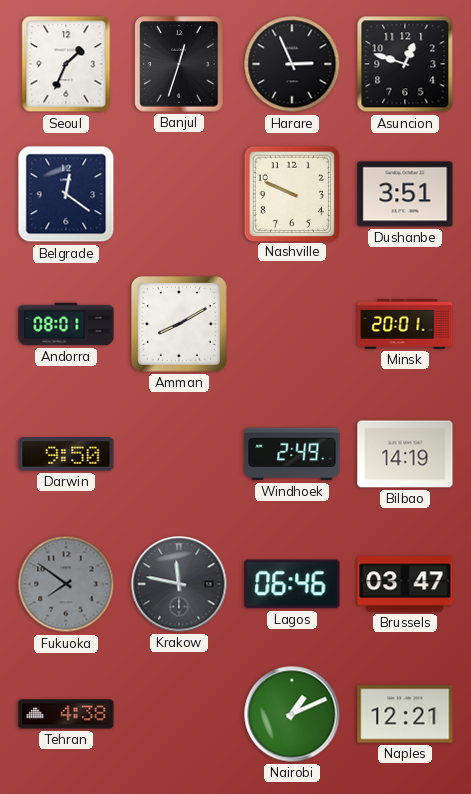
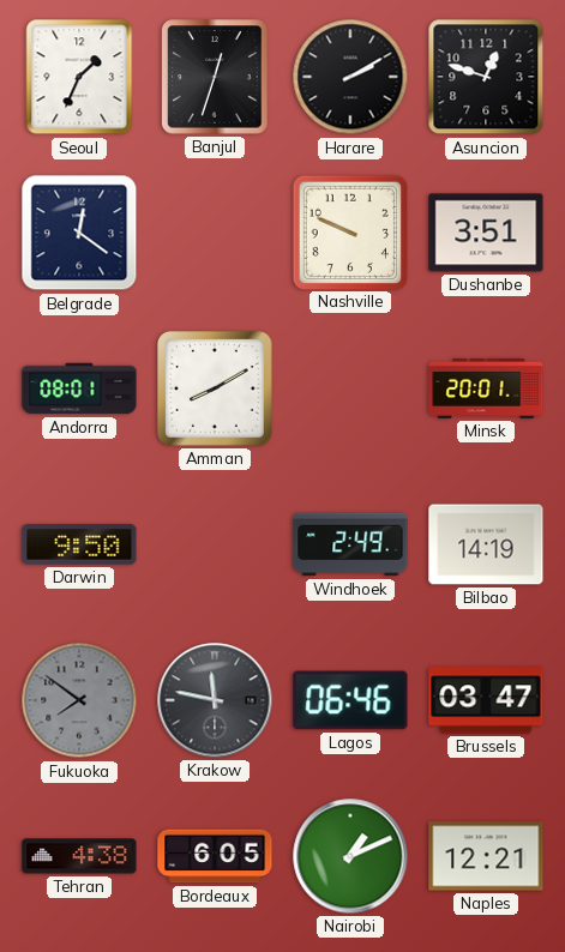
Harare: 2:56 -> 2:10 (350, 77)
Bordeaux: none -> 6:05 (215, 856)
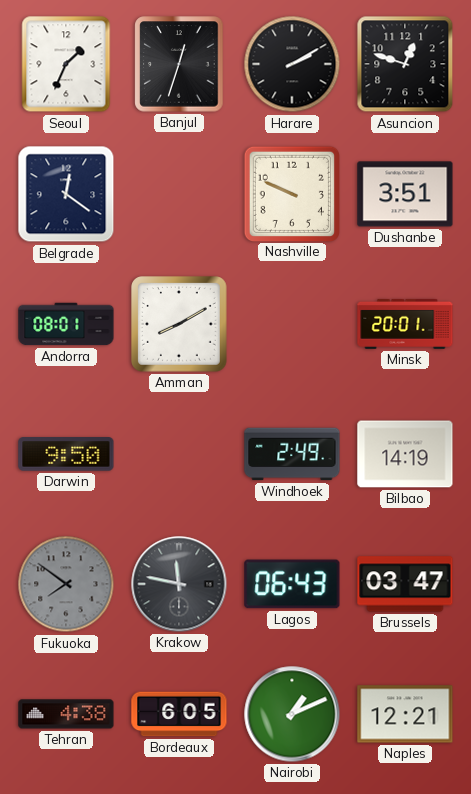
Lagos: 06:46 -> 06:43 (292, 584)
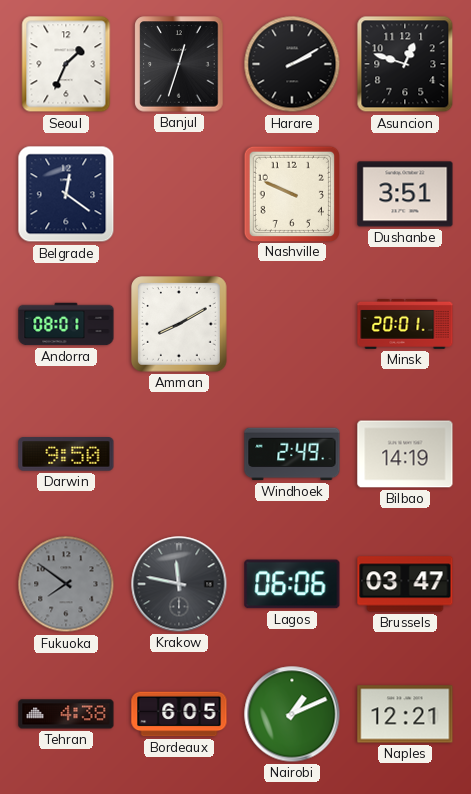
Lagos: 06:43 -> 06:06 (292, 584)
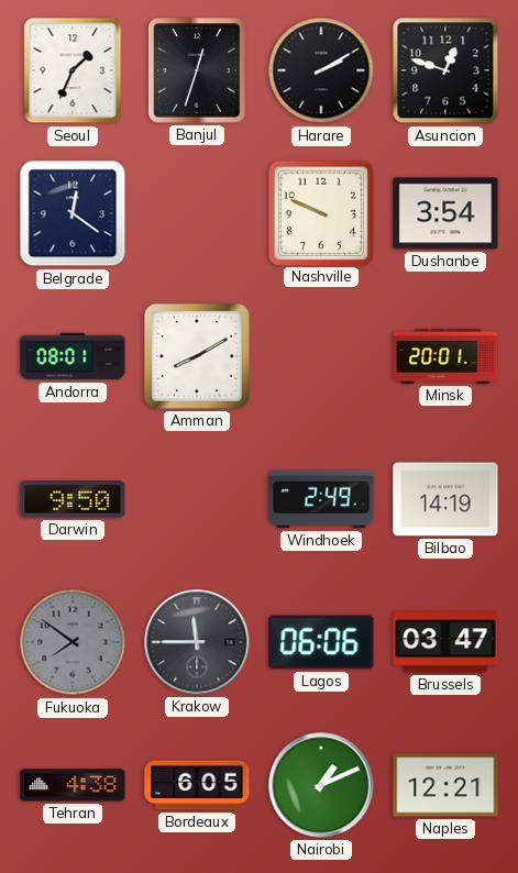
Dushanbe: 3:51 -> 3:54 (445, 213)
Krakow: 11:47 -> 11:45 (197, 642)
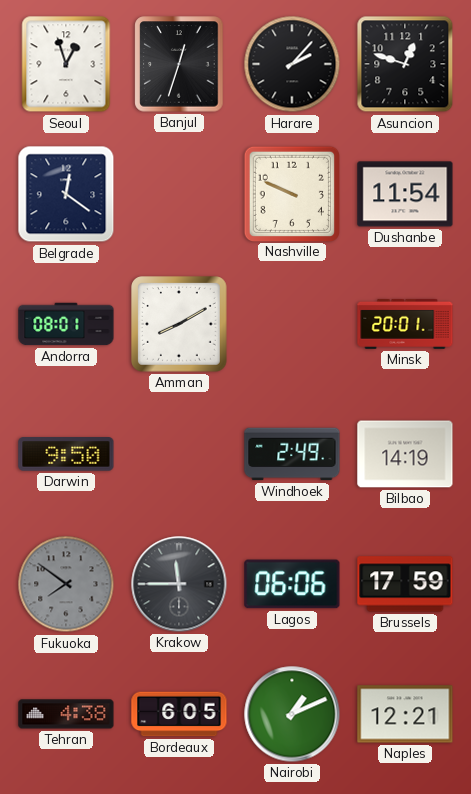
Seoul: 1:34 -> 12:57 (66, 64)
Harare: 2:10 -> 2:07 (292, 64)
Dushanbe: 3:54 -> 11:54 (405, 194)
Brussels: 03:47 -> 17:59 (405, 584)
